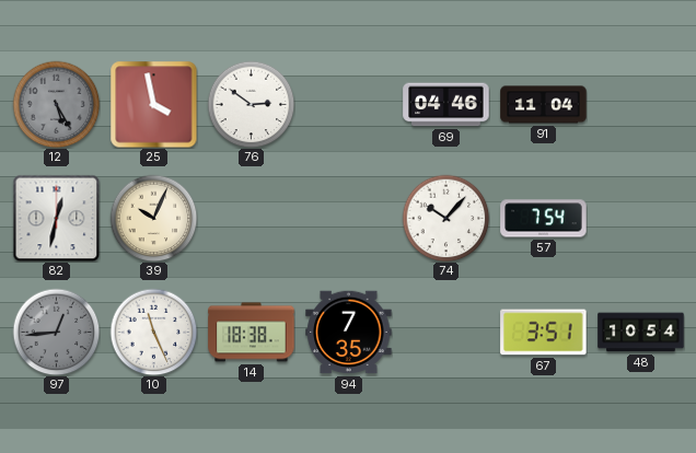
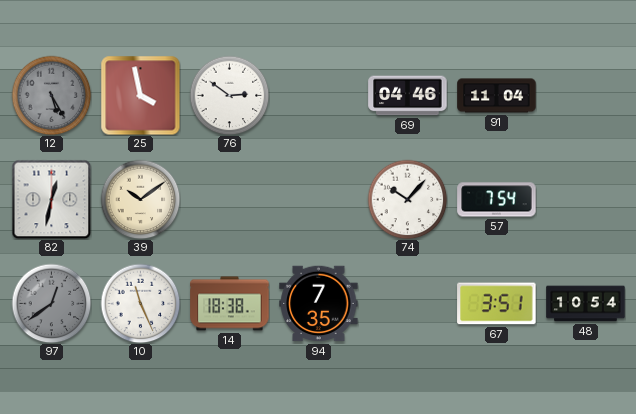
39: 10:04 -> 10:09 (140, 199)
97: 12:44 -> 12:39 (51, 303)
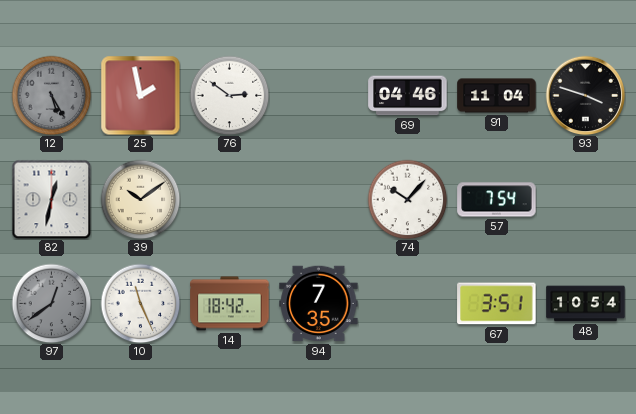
25: 3:58 -> 1:58 (140, 95)
93: none -> 3:48 (585, 95)
14: 18:38 -> 18:42 (230, 304)
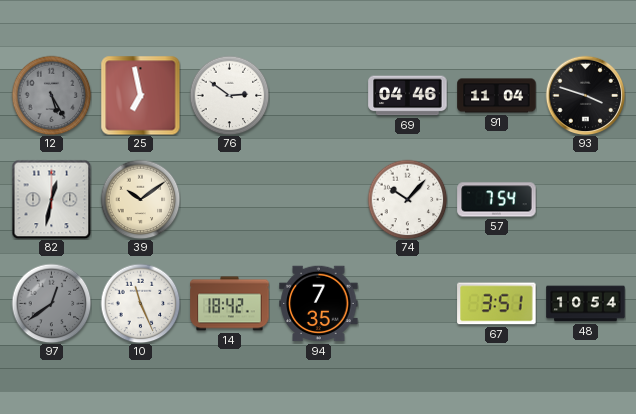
25: 1:58 -> 6:58 (140, 95)
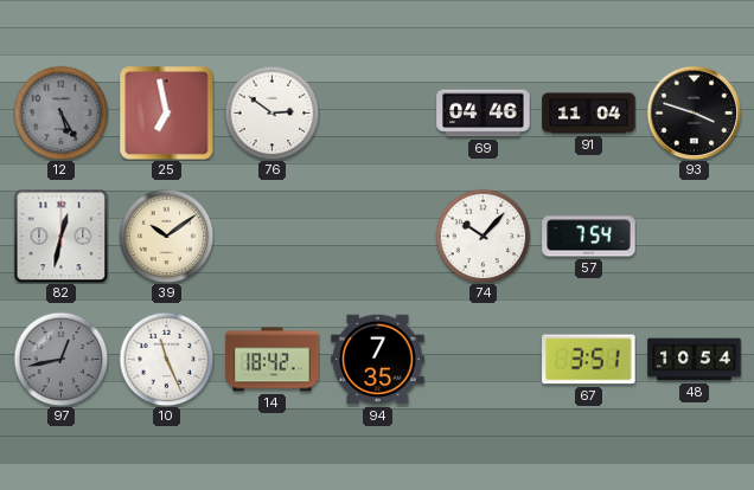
97: 12:39 -> 12:43 (60, 359)
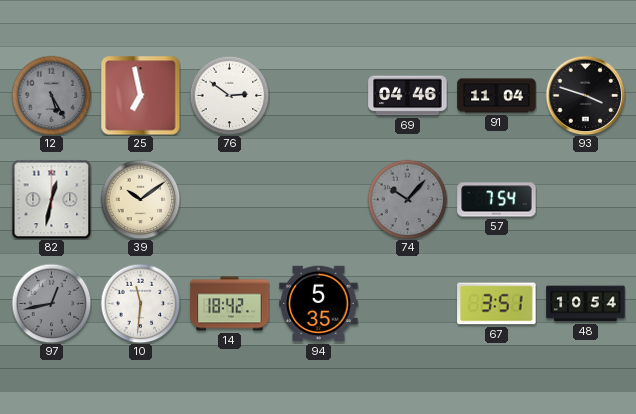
74 dial: white -> grey (407, 199)
10: 11:26 -> 11:31 (140, 303)
94: 7:35 -> 5:35 (319, 304)
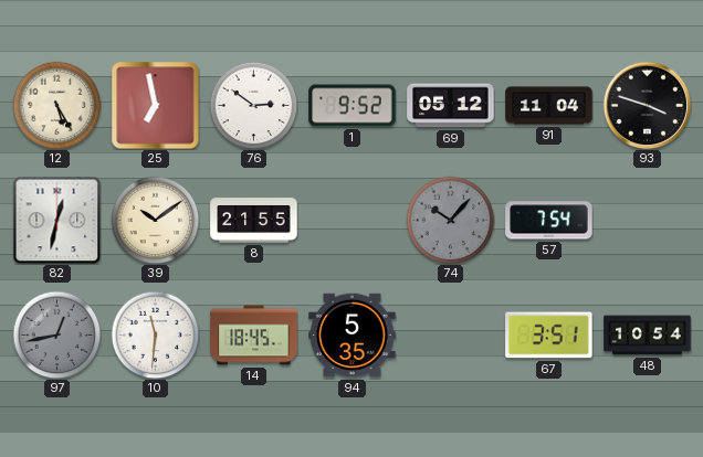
12 dial: grey -> cream (56, 105)
1: none -> 9:52 (353, 106)
69: 04:46 -> 05:12 (451, 106)
8: none -> 21:55 (254, 221)
14: 18:42 -> 18:45 (254, 336)
